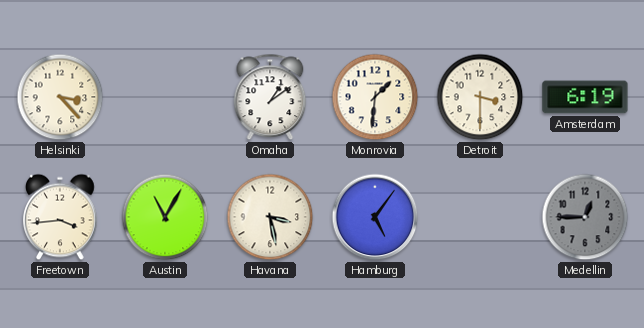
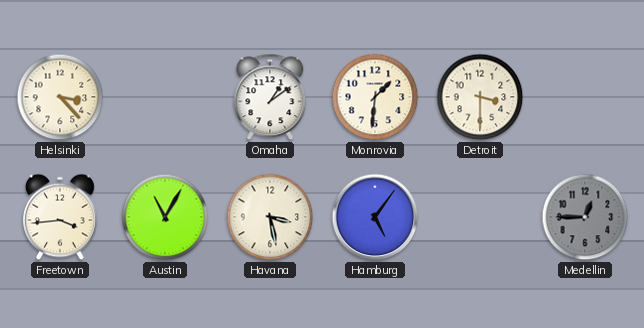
Amsterdam: 6:19 -> none (585, 97)
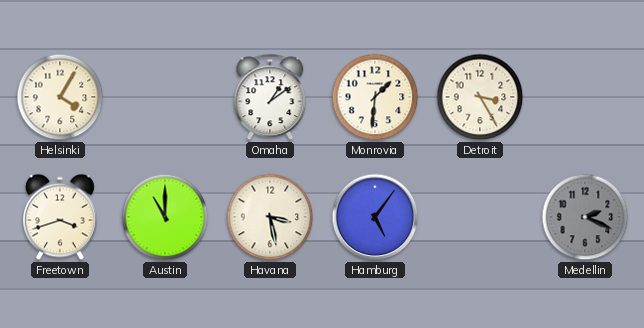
Helsinki: 3:23 -> 4:05 (60, 97)
Detroit: 3:30 -> 3:25 (480, 97)
Freetown: 3:44 -> 3:42 (60, 217)
Austin: 11:05 -> 11:00 (165, 217)
Medellin: 12:45 -> 2:19 (585, 217)
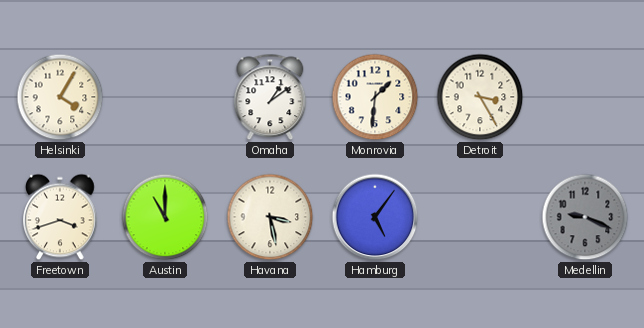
Medellin: 2:19 -> 9:19 (585, 217)
